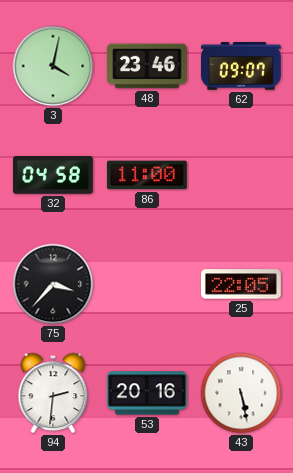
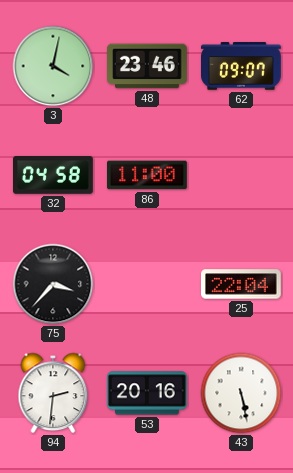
25: 22:05 -> 22:04 (242, 284)
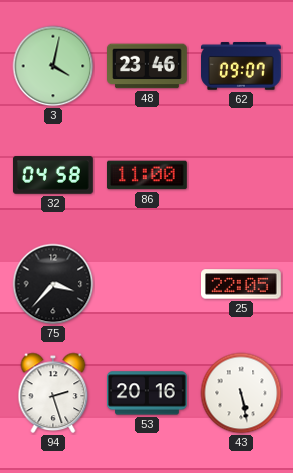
25: 22:04 -> 22:05 (242, 284)
94: 2:31 -> 2:27 (53, 393)
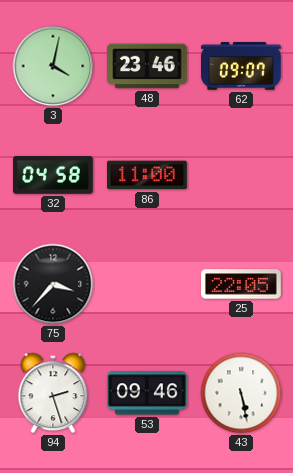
53: 20:16 -> 09:46 (148, 393)
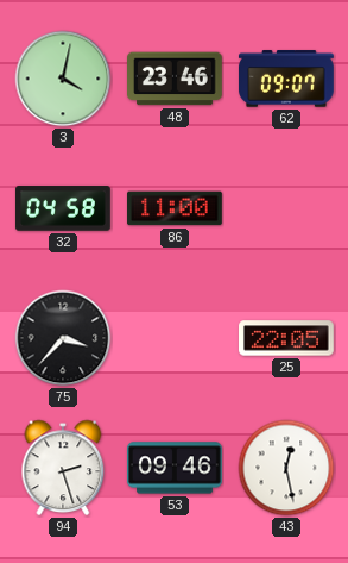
43: 5:28 -> 12:28 (286, 468)
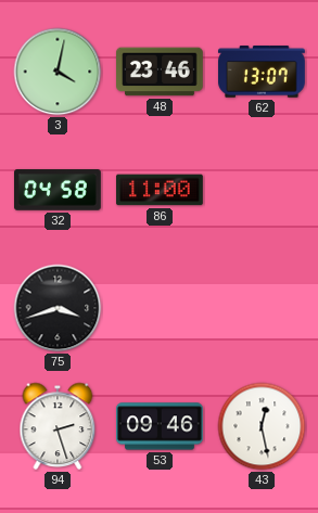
62: 09:07 -> 13:07 (263, 72)
75: 3:37 -> 3:42 (58, 308)
25: 22:05 -> none (287, 338)
